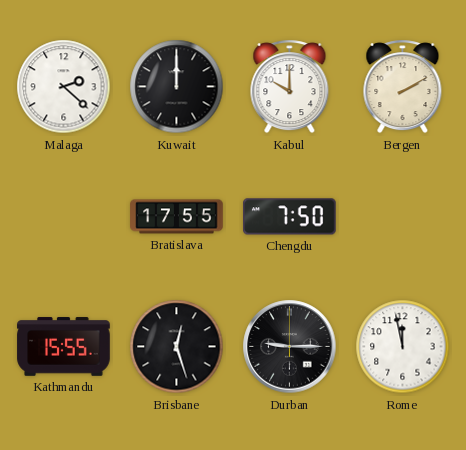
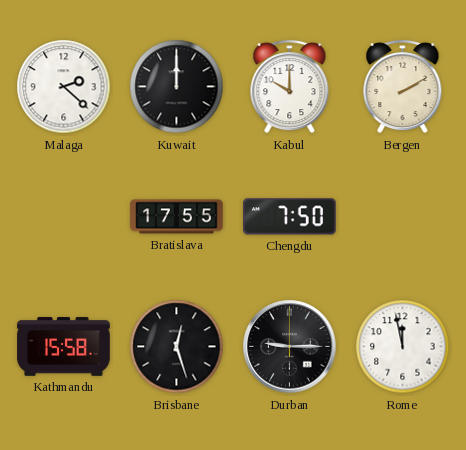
Kathmandu: 15:55 -> 15:58 (64, 347)
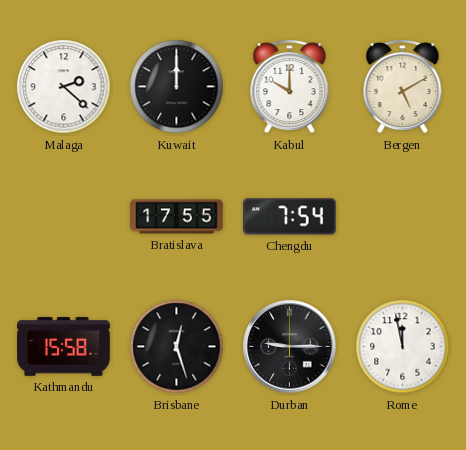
Bergen: 2:10 -> 5:10 (403, 87)
Chengdu: 7:50 -> 7:54 (290, 217)
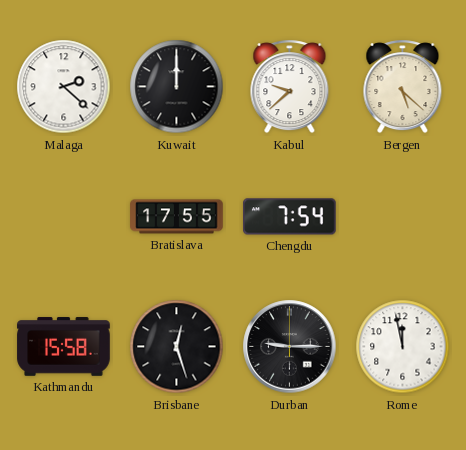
Kabul: 10:00 -> 9:38 (290, 87)
Bergen: 5:10 -> 5:22 (403, 87)
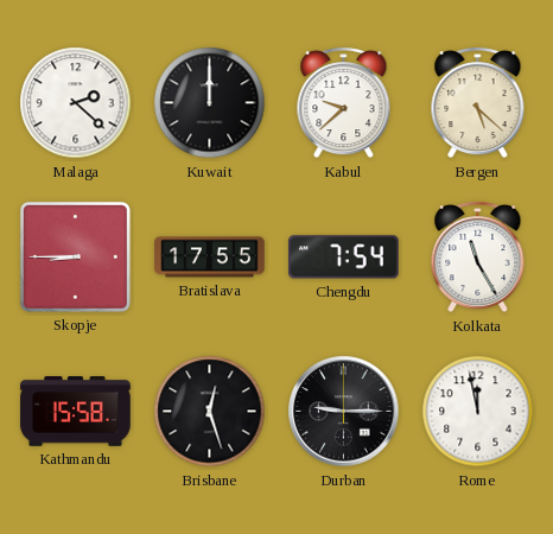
Skopje: none -> 8:45 (75, 256)
Kolkata: none -> 11:25 (478, 258)
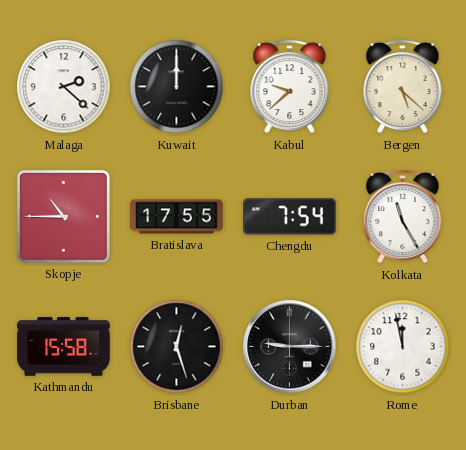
Skopje: 8:45 -> 10:45 (63, 216)
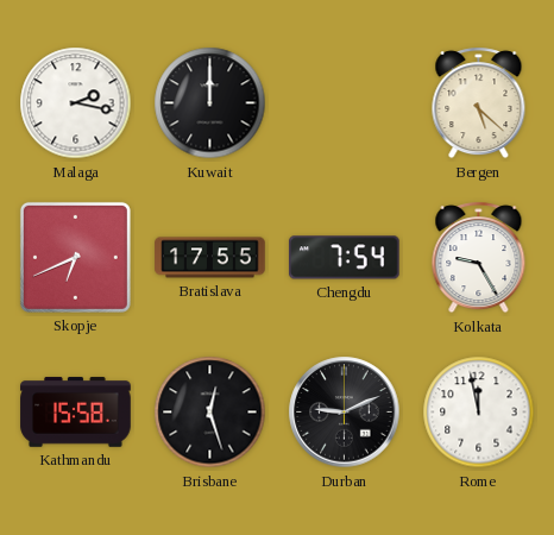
Malaga: 2:22 -> 2:17 (76, 103)
Kabul: 9:38 -> none (290, 87)
Skopje: 10:45 -> 6:41 (75, 257)
Kolkata: 11:25 -> 9:25 (479, 258)
Durban: 9:15 -> 9:11 (345, 413)
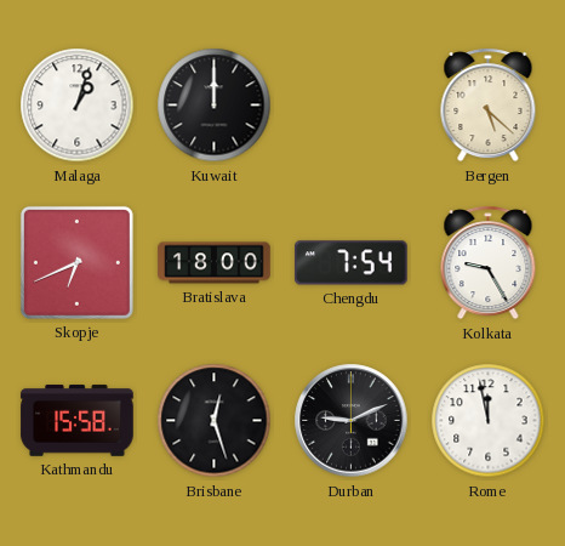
Malaga: 2:17 -> 1:03 (78, 106)
Bratislava: 17:55 -> 18:00 (215, 263)
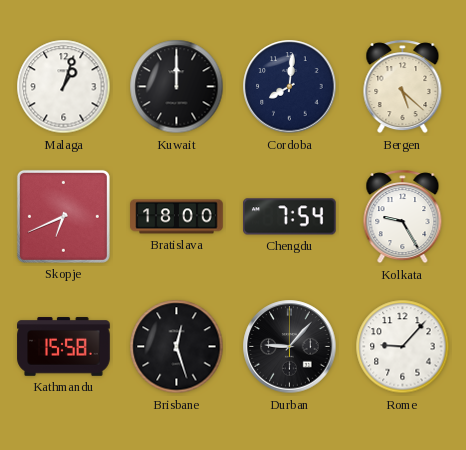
Cordoba: none -> 8:01 (290, 87)
Durban: 9:11 -> 9:07 (290, 347)
Rome: 11:58 -> 9:07 (403, 347)
